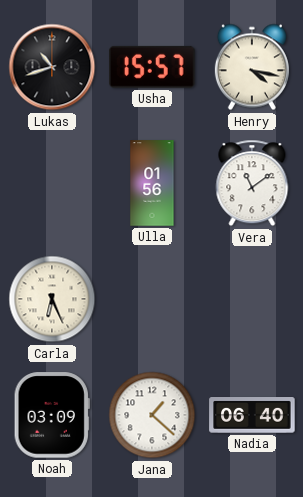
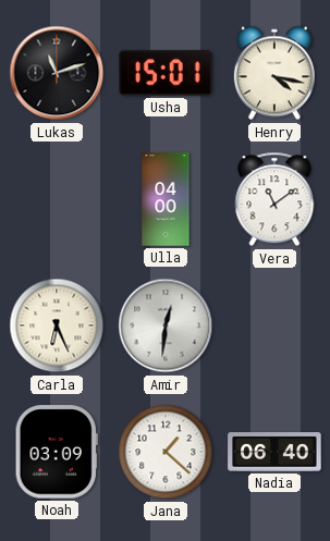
Lukas: 10:42 -> 11:12 (57, 73)
Usha: 15:57 -> 15:01 (167, 73)
Ulla: 01:56 -> 04:00 (166, 199)
Amir: none -> 12:31 (166, 325)
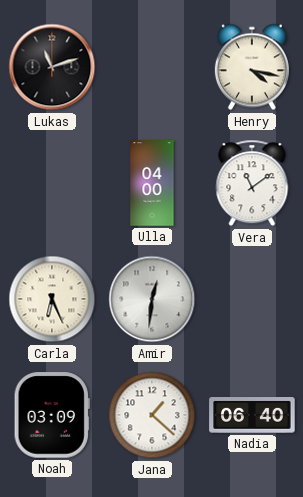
Usha: 15:01 -> none (167, 73)
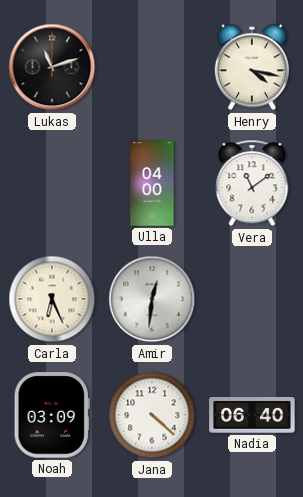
Jana: 1:22 -> 4:22 (152, 415)
